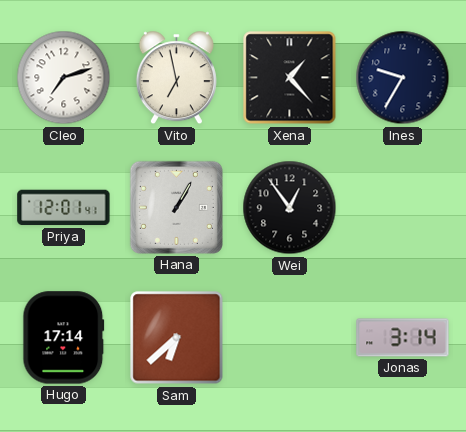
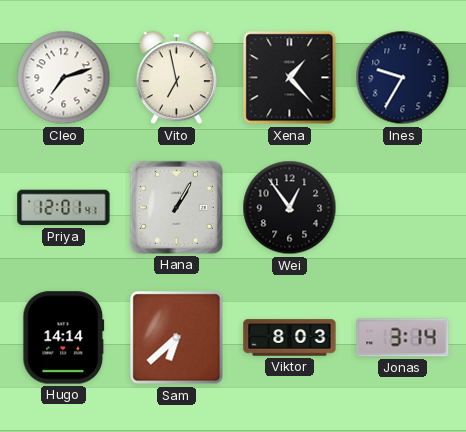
Hugo: 17:14 -> 14:14 (64, 338)
Viktor: none -> 8:03 (290, 338)
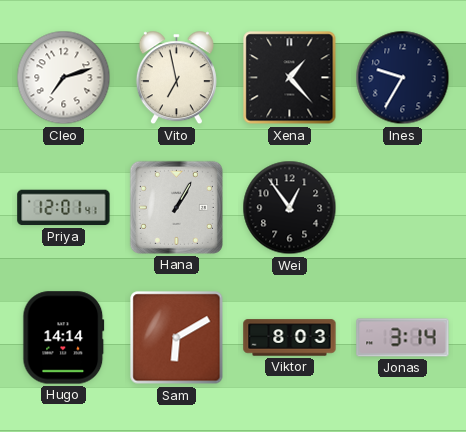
Sam: 6:38 -> 6:10 (177, 338)
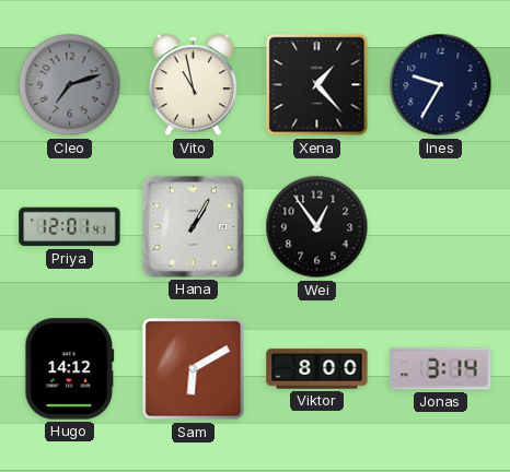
Cleo dial: white -> grey (70, 85)
Vito: 6:58 -> 10:58 (193, 85)
Hugo: 14:14 -> 14:12 (70, 369)
Viktor: 8:03 -> 8:00 (317, 369)
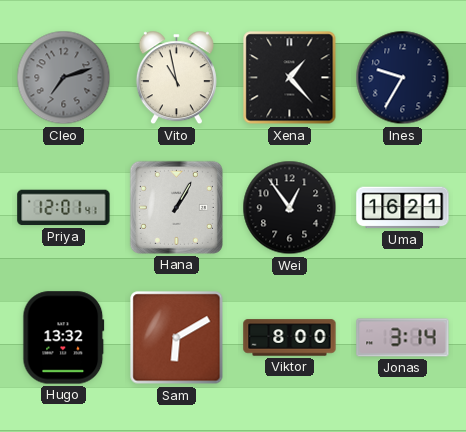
Uma: none -> 16:21 (403, 208)
Hugo: 14:12 -> 13:32 (64, 338)
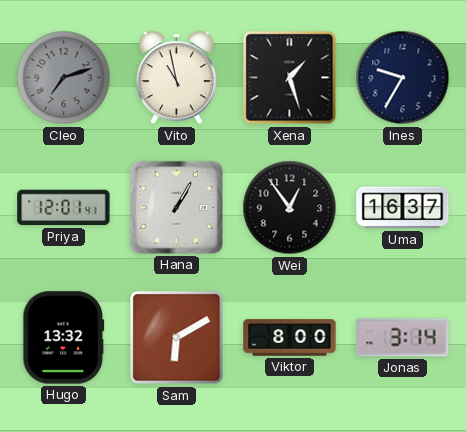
Xena: 1:23 -> 1:27 (290, 78)
Uma: 16:21 -> 16:37 (403, 208)
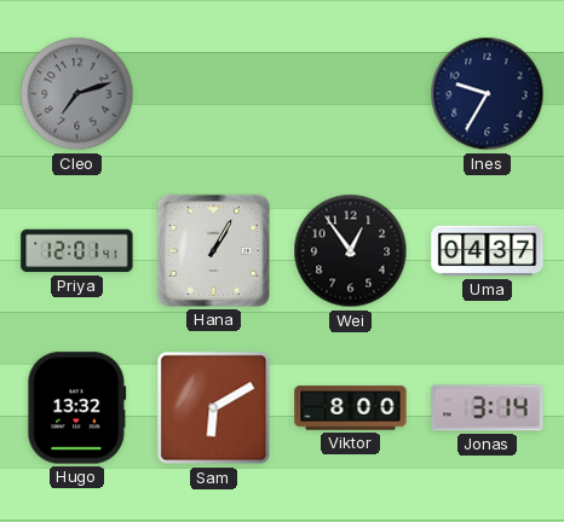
Vito: 10:58 -> none (176, 78)
Xena: 1:27 -> none (290, 78)
Uma: 16:37 -> 04:37 (488, 251)
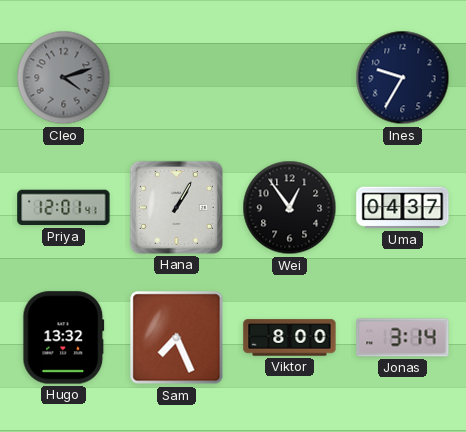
Cleo: 7:12 -> 4:12 (64, 78)
Sam: 6:10 -> 7:26 (177, 338)
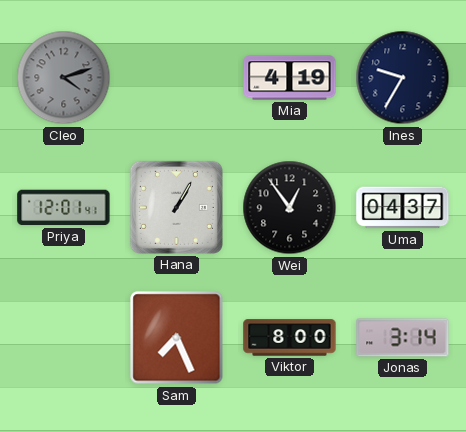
Mia: none -> 4:19 (290, 78)
Hugo: 13:32 -> none (64, 338)
